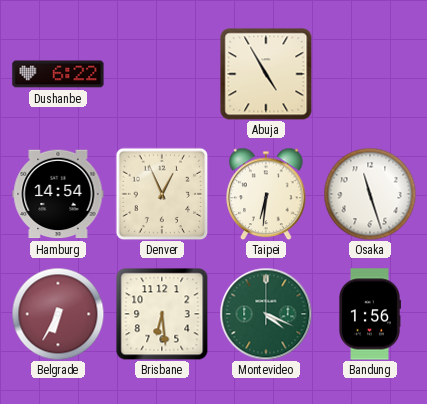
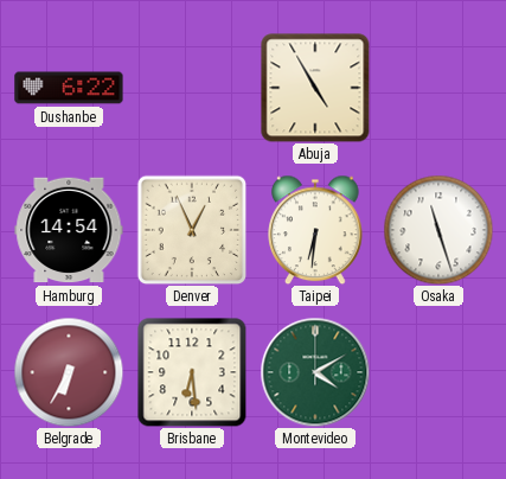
Montevideo: 4:19 -> 4:10 (315, 372)
Bandung: 1:56 -> none (369, 314)
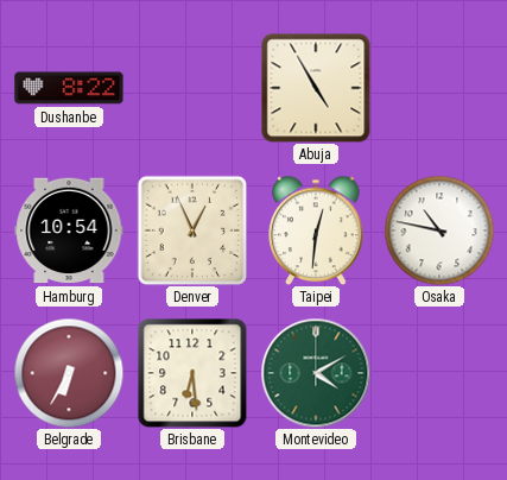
Dushanbe: 6:22 -> 8:22 (69, 88)
Hamburg: 14:54 -> 10:54 (69, 230)
Taipei: 6:31 -> 12:31 (316, 230)
Osaka: 11:27 -> 10:47 (439, 230)
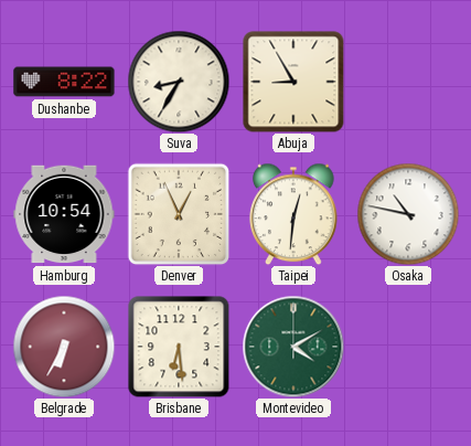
Suva: none -> 8:35 (179, 82)
Abuja: 4:55 -> 8:55 (293, 82)
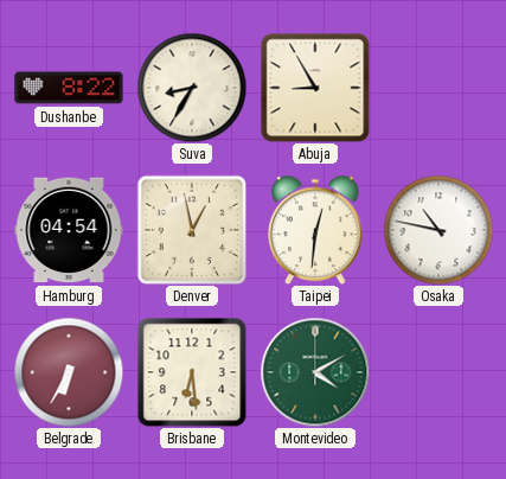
Hamburg: 10:54 -> 04:54 (69, 230)
Denver: 12:56 -> 12:58 (192, 230)
